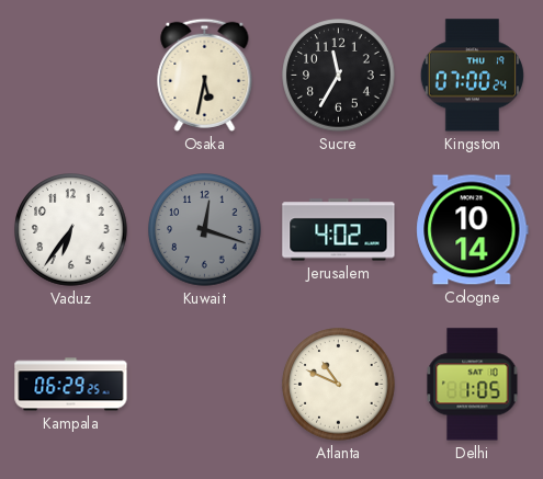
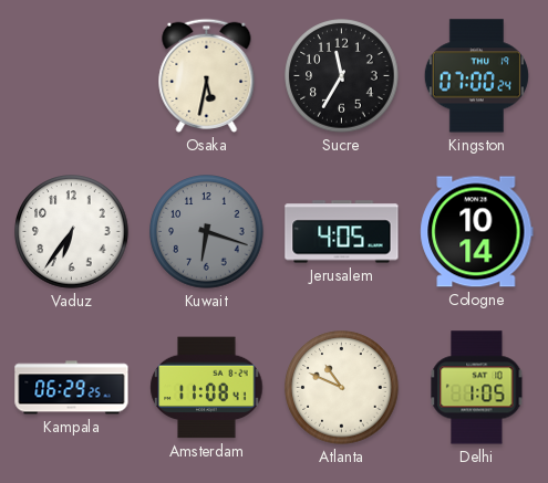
Kuwait: 12:18 -> 6:18 (207, 232)
Jerusalem: 4:02 -> 4:05 (342, 232)
Amsterdam: none -> 11:08 (207, 388)
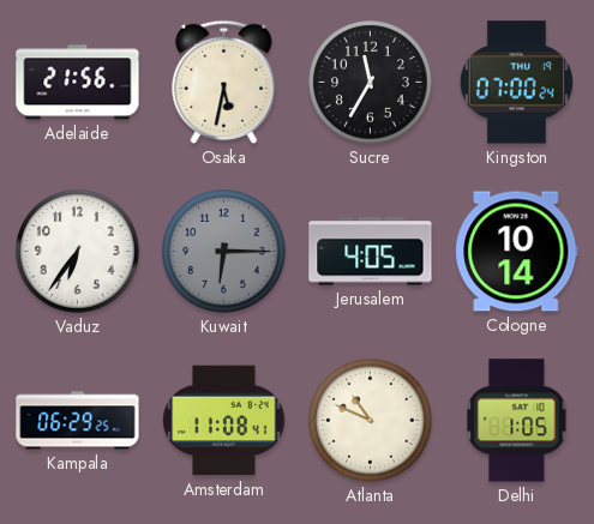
Adelaide: none -> 21:56 (78, 83)
Kuwait: 6:18 -> 6:15 (224, 252)
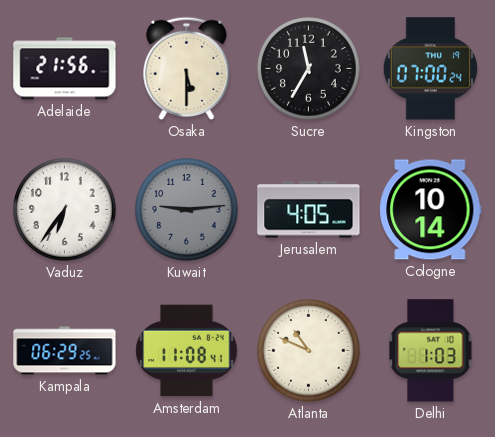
Osaka: 5:32 -> 5:30 (187, 68)
Kuwait: 6:15 -> 9:14 (187, 210)
Delhi: 1:05 -> 1:03 (431, 351)
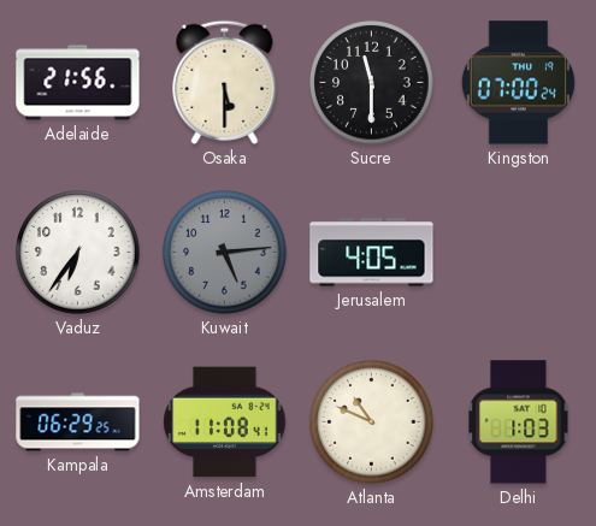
Sucre: 11:35 -> 11:30 (372, 83)
Kuwait: 9:14 -> 5:14 (225, 253)
Cologne: 10:14 -> none (431, 210)
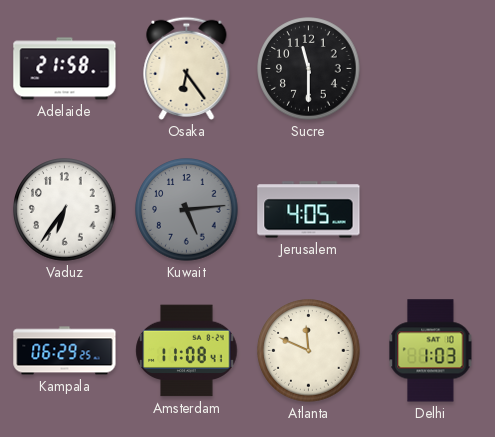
Adelaide: 21:56 -> 21:58 (65, 69)
Osaka: 5:30 -> 6:24 (187, 68)
Kingston: 07:00 -> none (518, 83)
Atlanta: 10:49 -> 11:49 (309, 351)
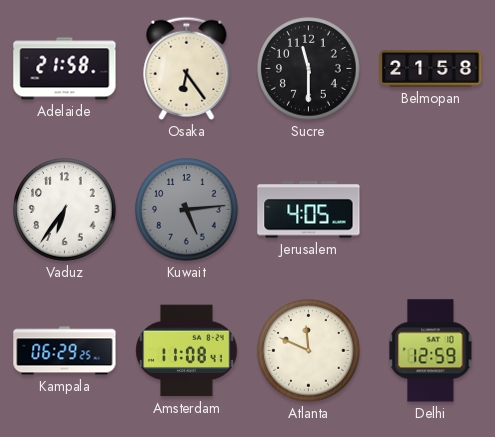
Belmopan: none -> 21:58 (431, 69)
Delhi: 1:03 -> 12:59 (431, 351)
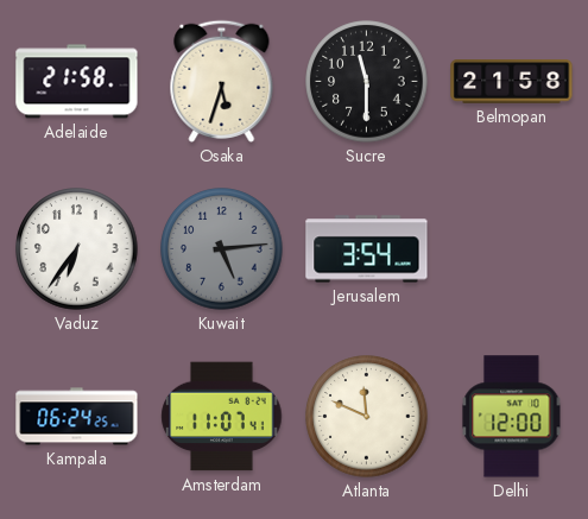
Osaka: 6:24 -> 5:33 (222, 81)
Jerusalem: 4:05 -> 3:54 (367, 249)
Kampala: 06:29 -> 06:24 (77, 417)
Amsterdam: 11:08 -> 11:07 (222, 417)
Delhi: 12:59 -> 12:00 (512, 417)
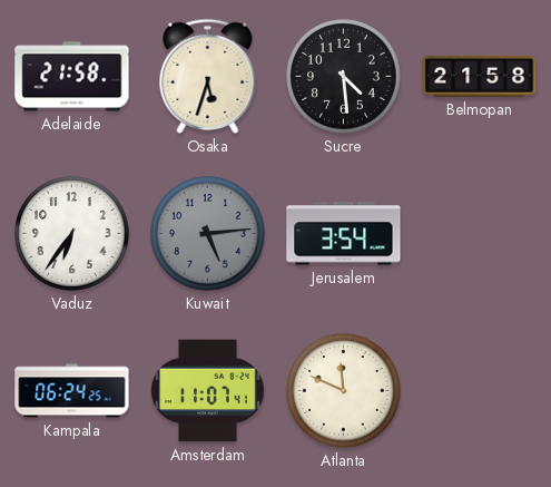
Sucre: 11:30 -> 4:29 (344, 77)
Delhi: 12:00 -> none (512, 417)
